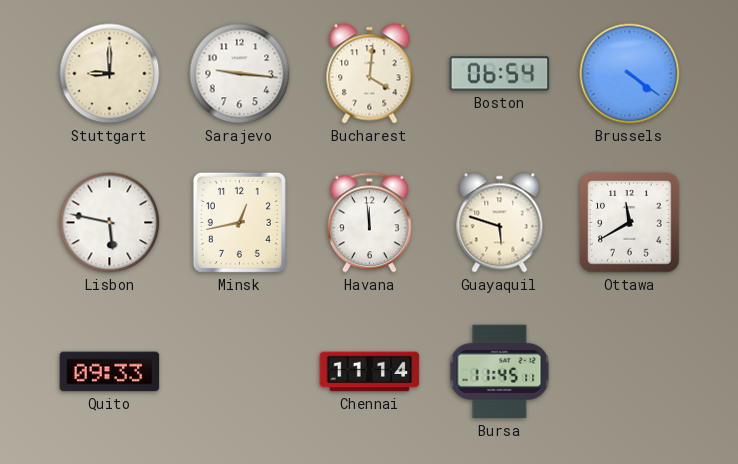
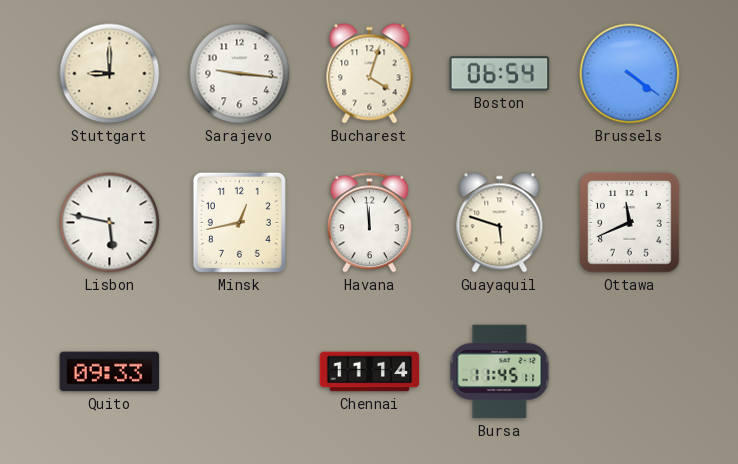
Bucharest: 4:01 -> 4:03 (370, 74)
Ottawa: 11:40 -> 11:41 (630, 223)
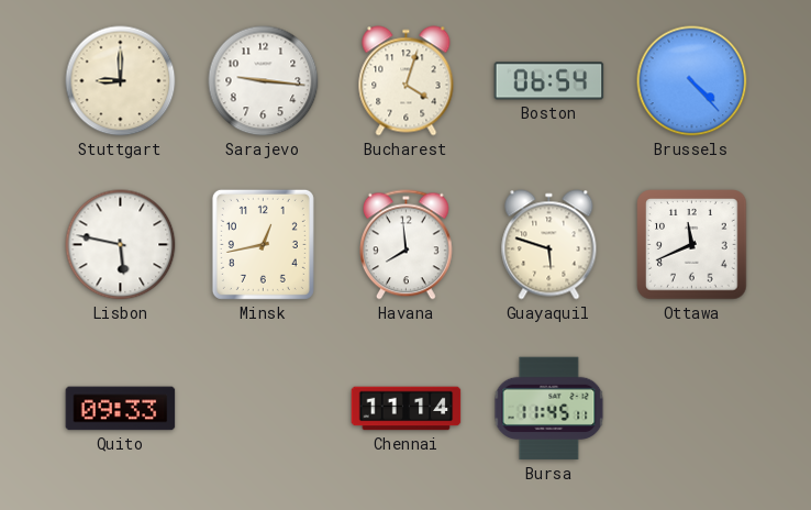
Brussels: 4:21 -> 4:23 (692, 81)
Havana: 11:59 -> 7:59 (407, 245)
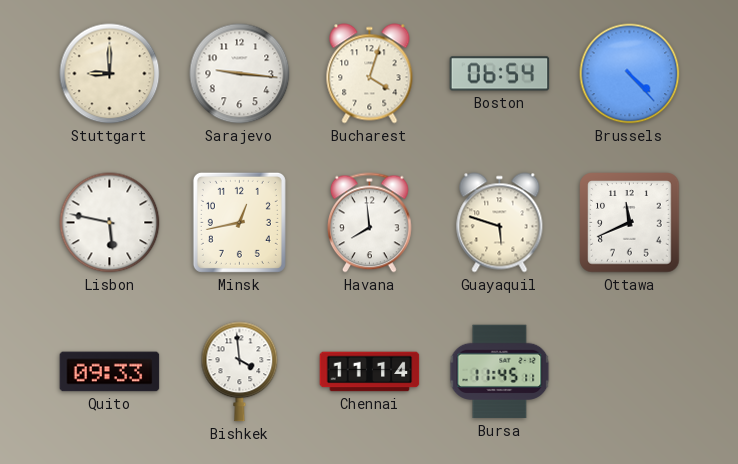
Bishkek: none -> 3:59 (240, 372)
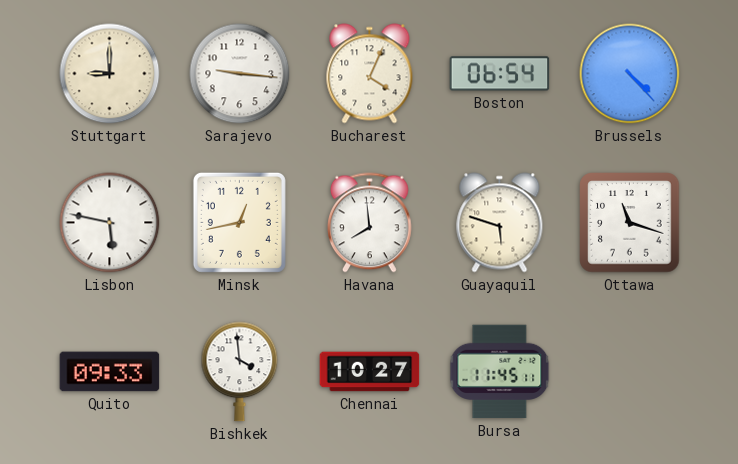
Bucharest: 4:03 -> 4:04 (370, 74)
Ottawa: 11:41 -> 11:18 (630, 223)
Chennai: 11:14 -> 10:27 (370, 372)
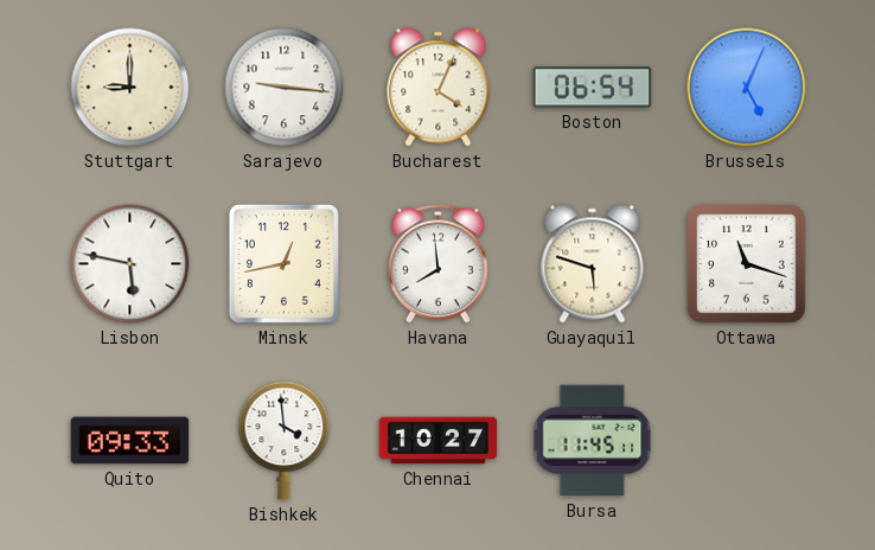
Brussels: 4:23 -> 5:04 (747, 88)
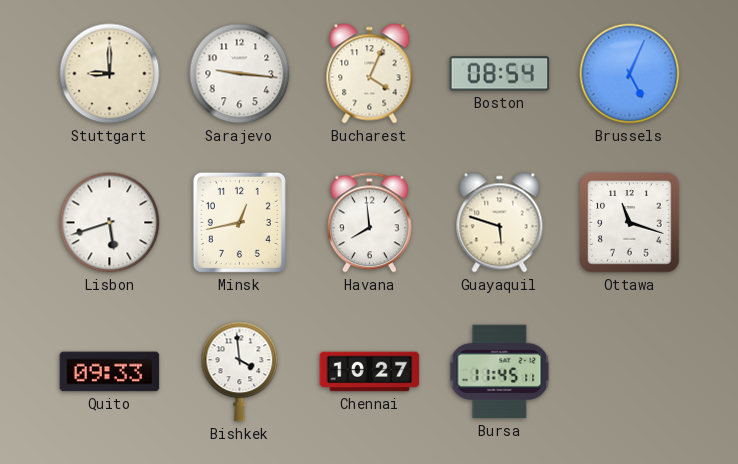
Boston: 06:54 -> 08:54 (500, 74)
Lisbon: 5:47 -> 5:42 (110, 223)
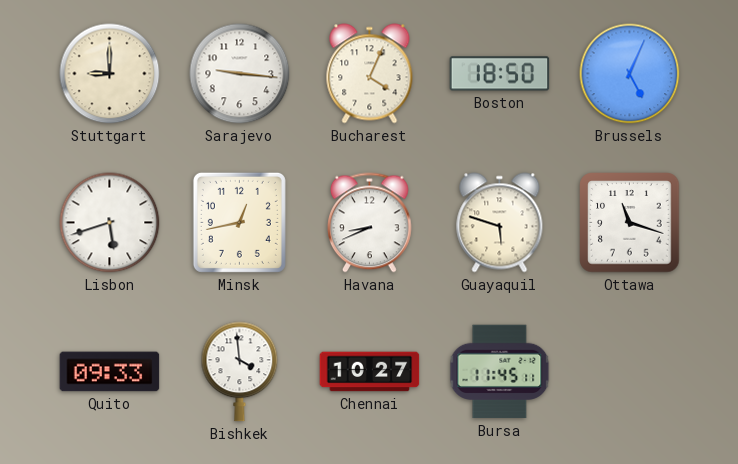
Boston: 08:54 -> 18:50 (500, 74)
Havana: 7:59 -> 8:41 (370, 223)
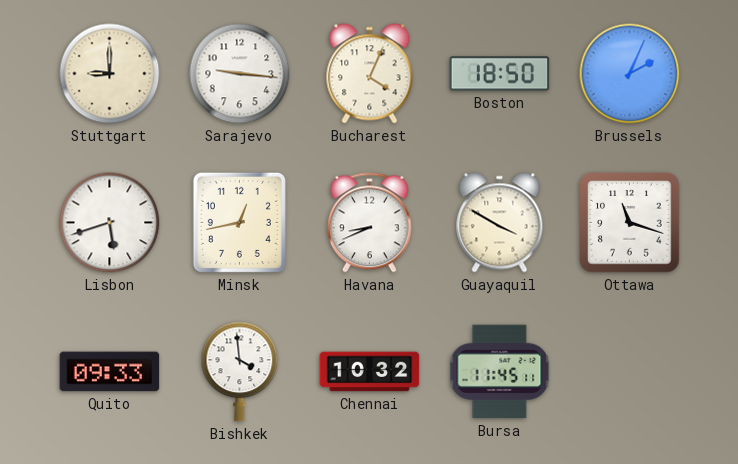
Brussels: 5:04 -> 2:04 (630, 74)
Guayaquil: 5:48 -> 3:50 (500, 223)
Chennai: 10:27 -> 10:32 (370, 372)
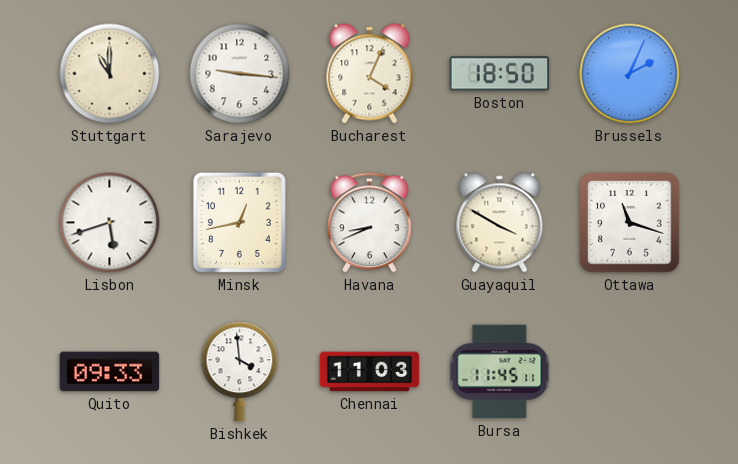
Stuttgart: 9:00 -> 11:00 (110, 74)
Chennai: 10:32 -> 11:03 (370, 372)
